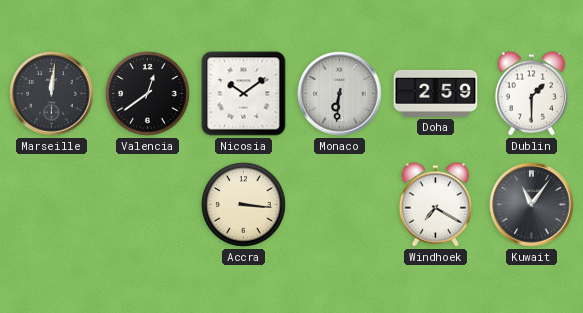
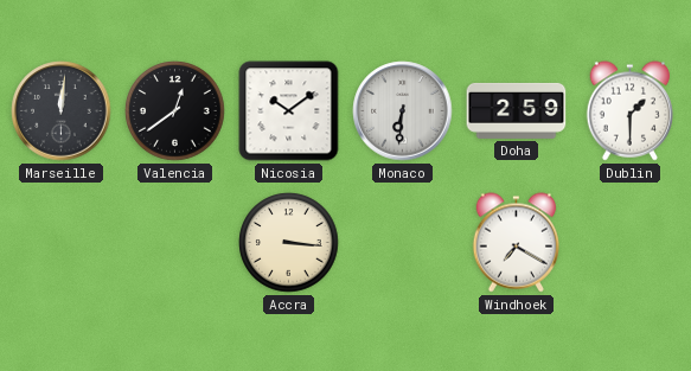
Kuwait: 11:06 -> none (532, 205)
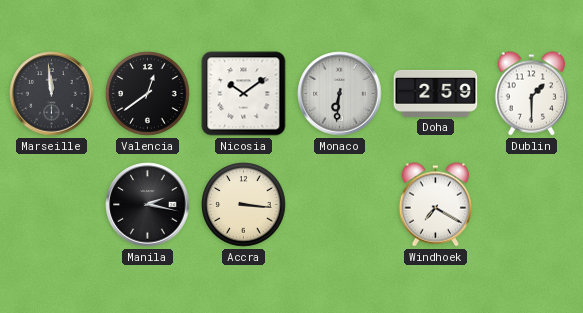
Marseille: 12:01 -> 11:59 (52, 94)
Manila: none -> 2:17 (148, 205)
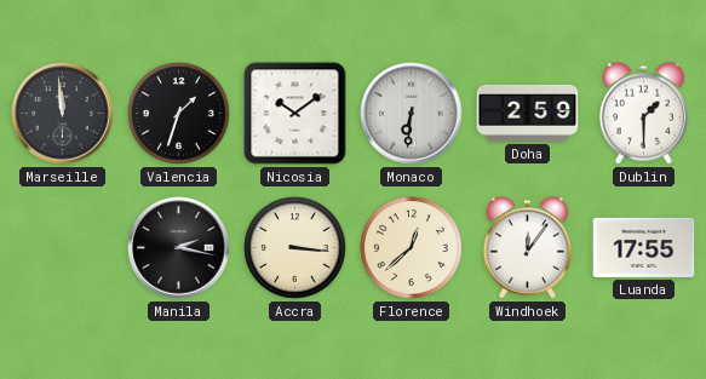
Valencia: 12:39 -> 1:33 (179, 114)
Florence: none -> 12:38 (412, 248)
Windhoek: 7:20 -> 12:06 (528, 248)
Luanda: none -> 17:55 (644, 247)
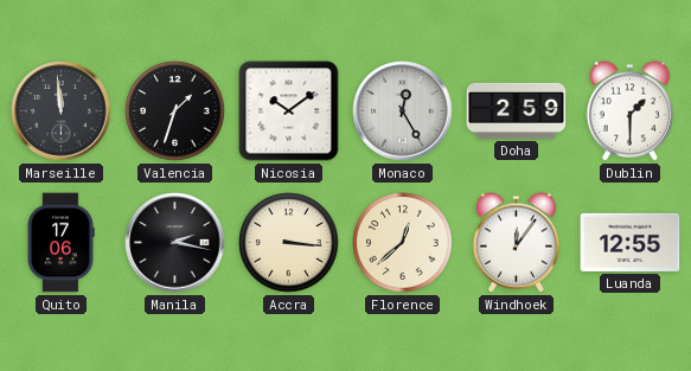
Monaco: 6:31 -> 12:25 (403, 111)
Quito: none -> 17:06 (60, 243)
Luanda: 17:55 -> 12:55 (631, 242)
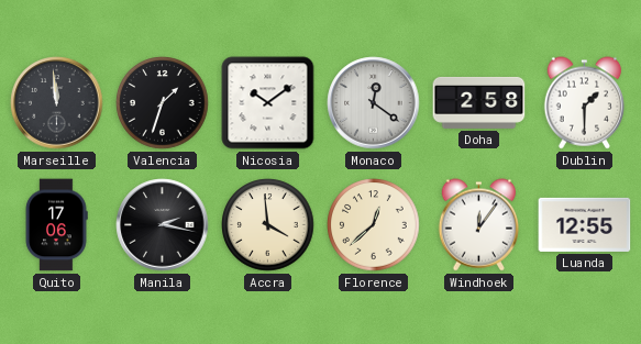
Monaco: 12:25 -> 12:21 (374, 103)
Doha: 2:59 -> 2:58 (479, 102)
Accra: 3:16 -> 3:59 (268, 225)
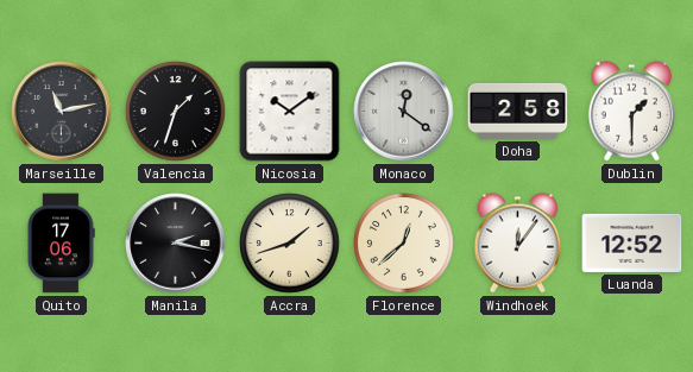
Marseille: 11:59 -> 11:13 (62, 112)
Accra: 3:59 -> 1:42 (290, 244)
Luanda: 12:55 -> 12:52 (632, 242)
